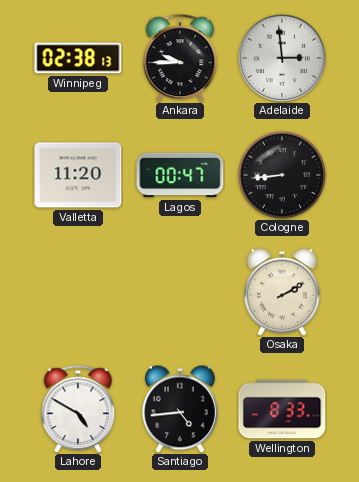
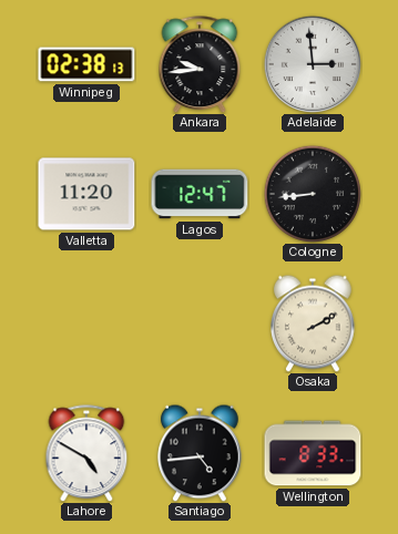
Ankara: 9:45 -> 9:44 (200, 64)
Lagos: 00:47 -> 12:47 (200, 194)
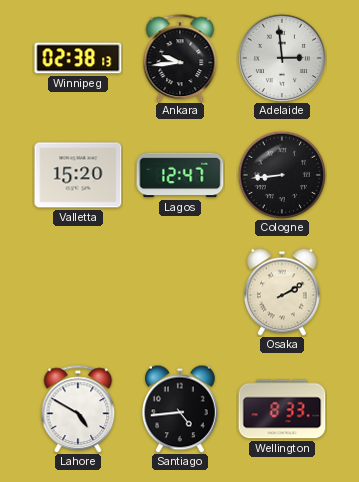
Valletta: 11:20 -> 15:20 (78, 175)
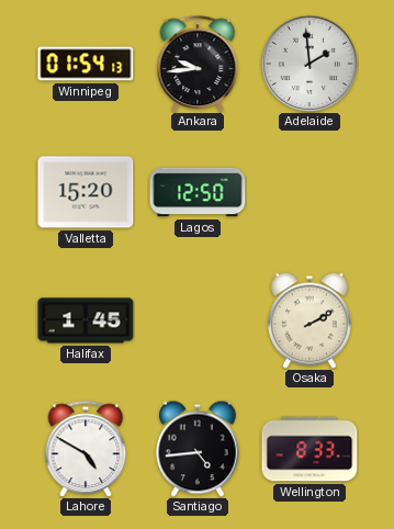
Winnipeg: 02:38 -> 01:54 (86, 64)
Adelaide: 2:59 -> 1:59 (309, 64)
Lagos: 12:47 -> 12:50 (198, 192)
Cologne: 8:44 -> none (281, 174)
Halifax: none -> 1:45 (86, 320)
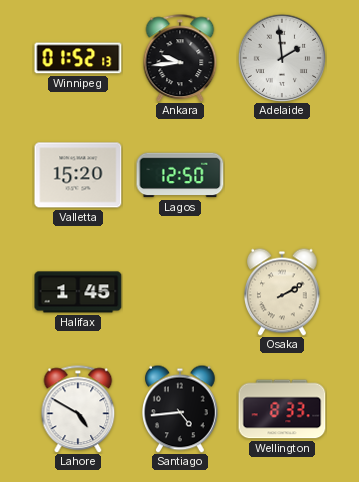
Winnipeg: 01:54 -> 01:52 (78, 58)
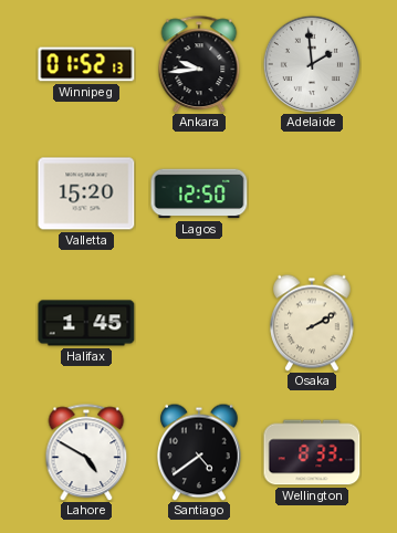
Santiago: 4:44 -> 4:39 (200, 452)
